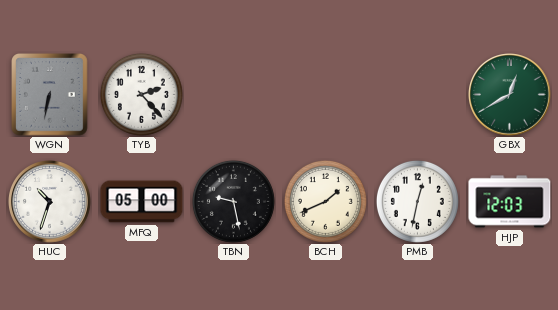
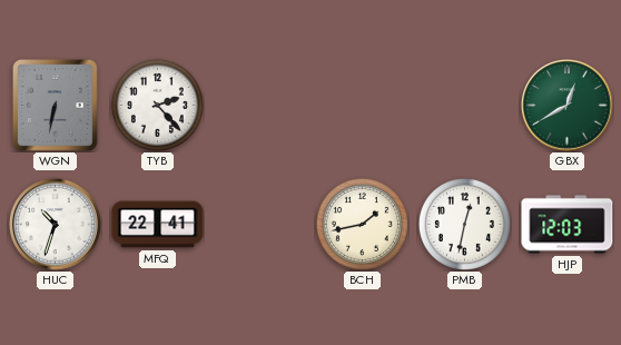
MFQ: 05:00 -> 22:41 (158, 225)
TBN: 9:28 -> none (233, 201)
BCH: 1:41 -> 1:43 (362, 224)
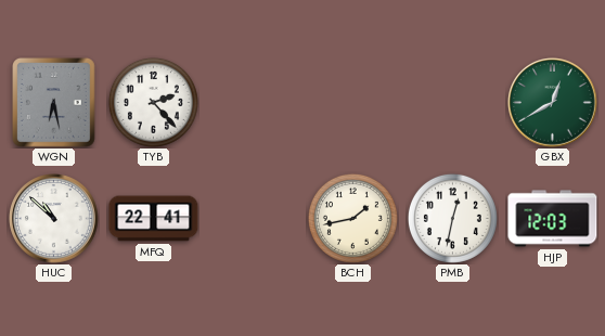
WGN: 6:32 -> 6:28 (54, 103)
HUC: 10:33 -> 10:52 (54, 219)
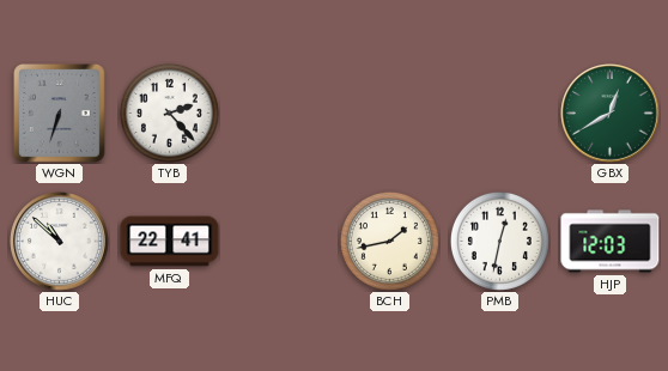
WGN: 6:28 -> 6:33 (60, 114)
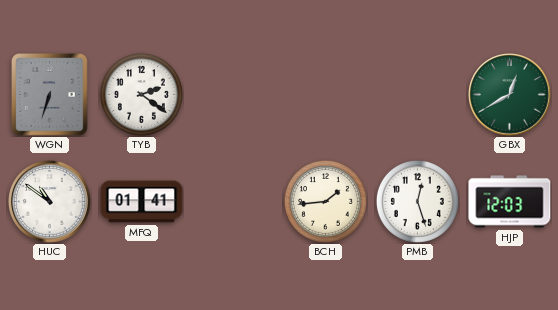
TYB: 2:23 -> 2:21 (141, 94)
HUC: 10:52 -> 10:51 (50, 202)
MFQ: 22:41 -> 01:41 (142, 202)
BCH: 1:43 -> 1:44 (325, 201)
PMB: 12:32 -> 12:27 (417, 201)
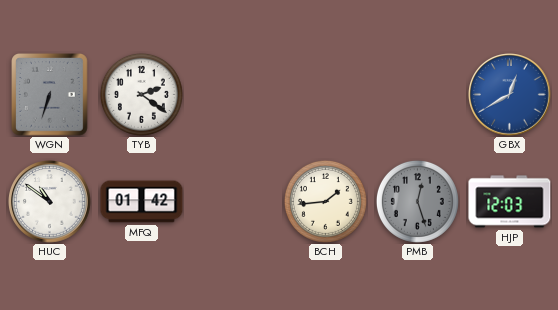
GBX dial: green -> blue (510, 95)
MFQ: 01:41 -> 01:42 (142, 202)
PMB dial: white -> grey (417, 201)
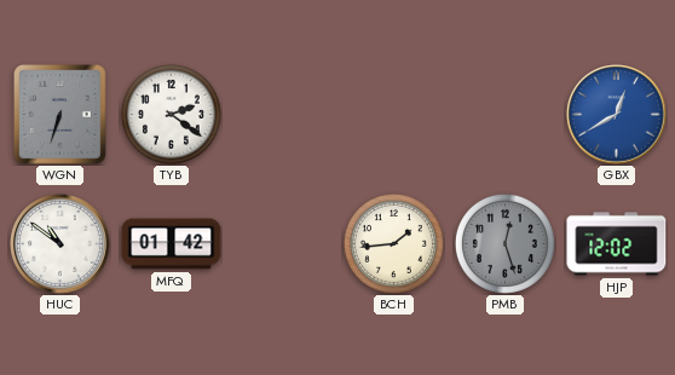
HJP: 12:03 -> 12:02 (617, 244)
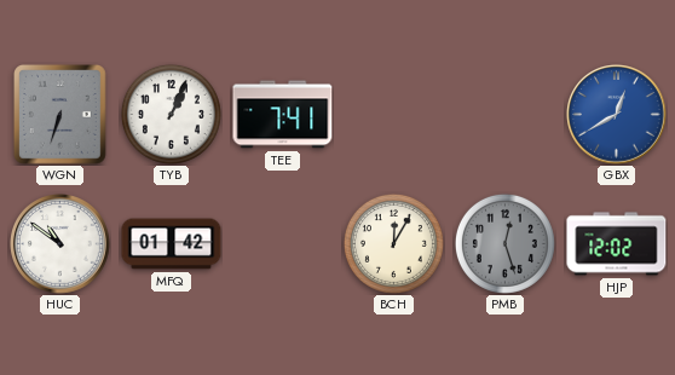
TYB: 2:21 -> 1:04 (171, 114)
TEE: none -> 7:41 (283, 115)
BCH: 1:44 -> 12:05 (393, 243)
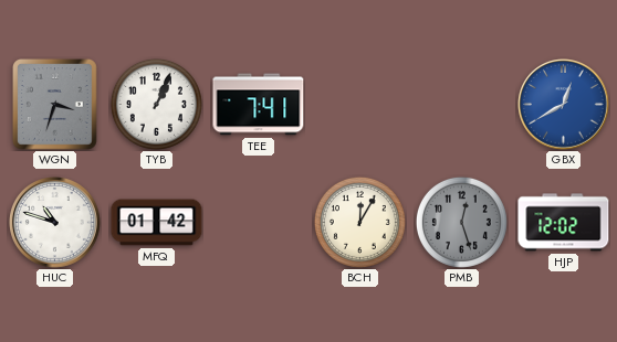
WGN: 6:33 -> 3:33 (55, 105)
HUC: 10:51 -> 10:48 (55, 223)
